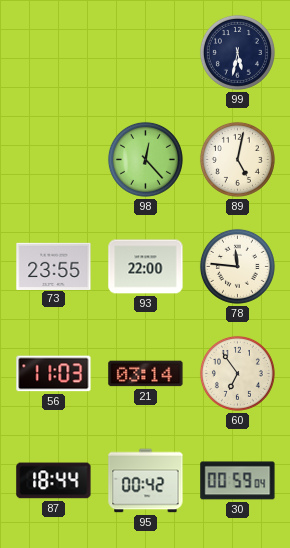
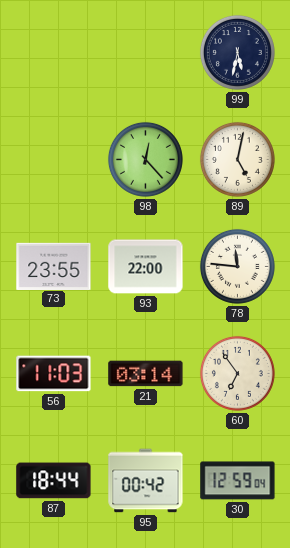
30: 00:59 -> 12:59 (238, 481)
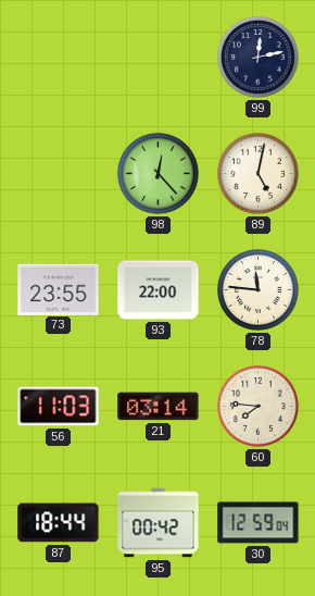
99: 5:32 -> 12:13 (257, 57)
60: 6:54 -> 7:46 (257, 406)
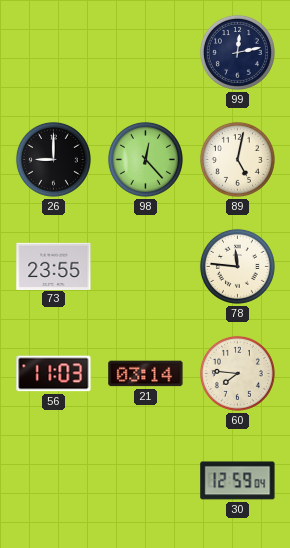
26: none -> 9:00 (53, 159)
93: 22:00 -> none (159, 290)
87: 18:44 -> none (59, 523)
95: 00:42 -> none (159, 523)
